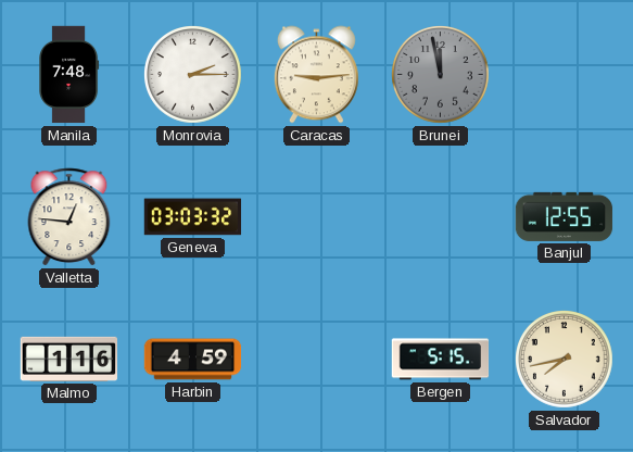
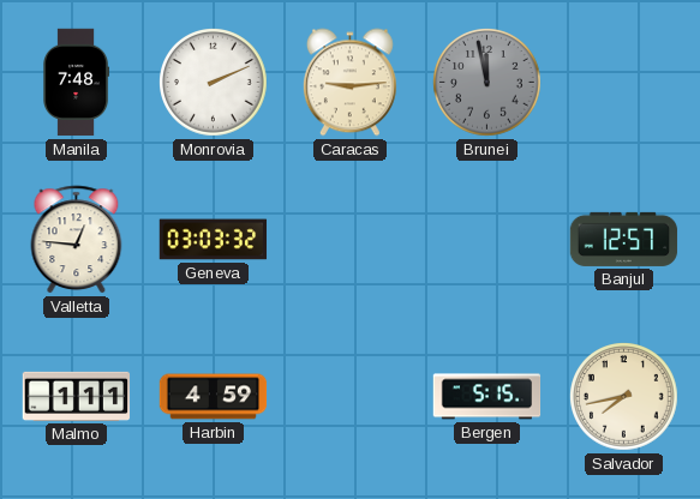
Monrovia: 2:15 -> 2:11 (214, 83)
Banjul: 12:55 -> 12:57 (624, 239)
Malmo: 1:16 -> 1:11 (77, 396)
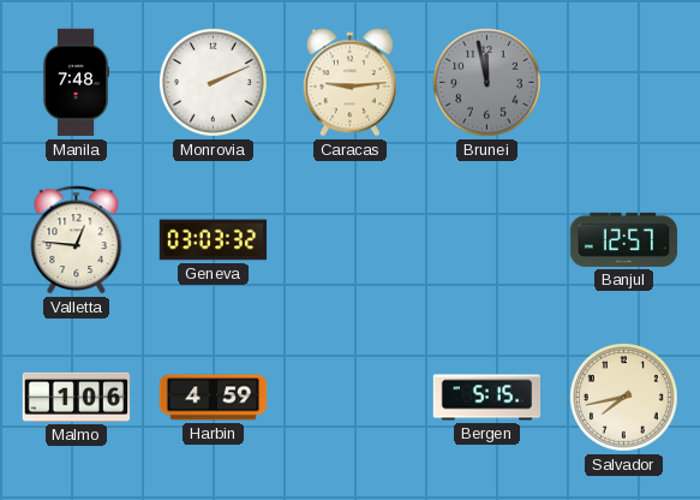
Malmo: 1:11 -> 1:06 (77, 397)
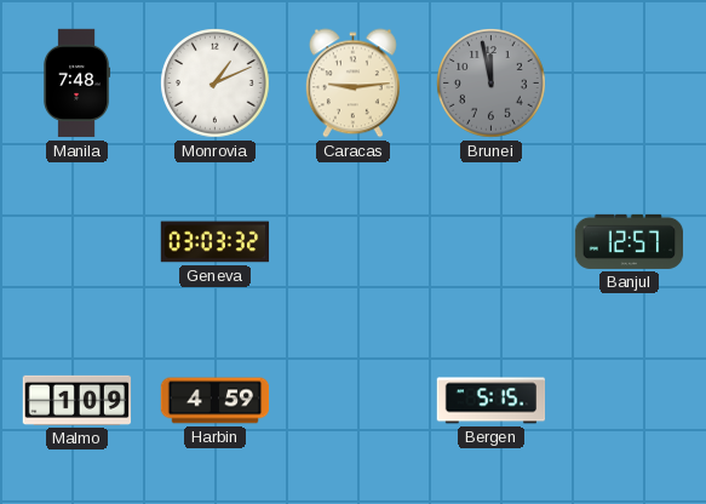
Monrovia: 2:11 -> 1:11 (216, 84)
Valletta: 12:46 -> none (77, 240)
Malmo: 1:06 -> 1:09 (78, 400)
Salvador: 7:43 -> none (624, 398)
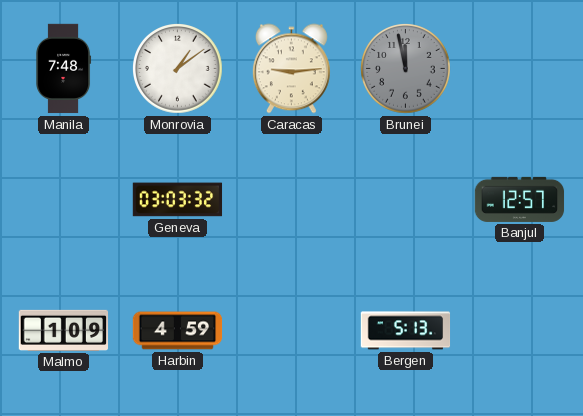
Monrovia: 1:11 -> 1:09 (178, 69)
Bergen: 5:15 -> 5:13 (406, 331)
